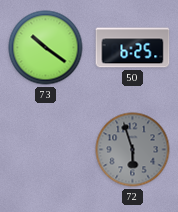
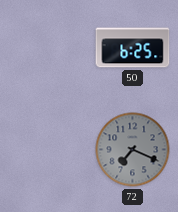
73: 10:21 -> none (46, 48)
72: 5:57 -> 7:19 (133, 150)
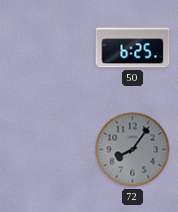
72: 7:19 -> 8:06 (133, 150)
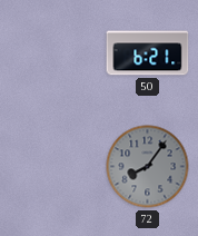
50: 6:25 -> 6:21 (148, 53)
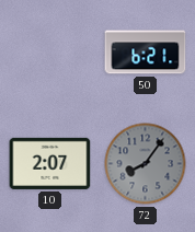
10: none -> 2:07 (50, 163)
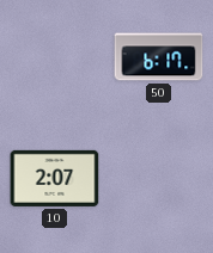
50: 6:21 -> 6:17 (159, 57)
72: 8:06 -> none (146, 164)
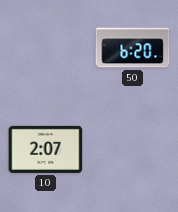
50: 6:17 -> 6:20 (133, 48)
